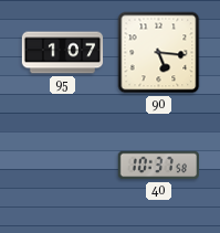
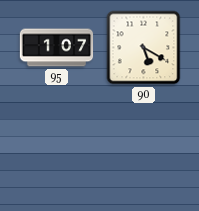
90: 5:16 -> 5:20 (144, 48)
40: 10:37 -> none (158, 166)
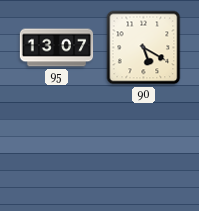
95: 1:07 -> 13:07 (57, 48)
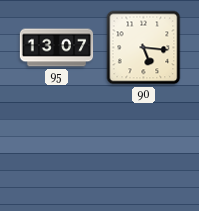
90: 5:20 -> 5:16 (144, 48)
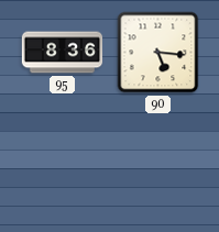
95: 13:07 -> 8:36 (63, 53)
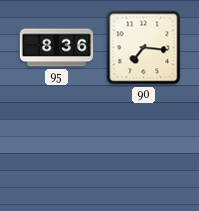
90: 5:16 -> 7:16 (144, 48)
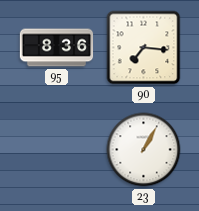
23: none -> 1:05 (144, 150)
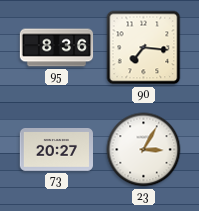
73: none -> 20:27 (56, 150)
23: 1:05 -> 3:05 (144, 150)
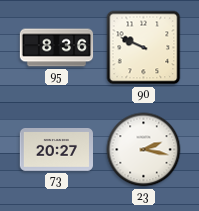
90: 7:16 -> 9:49 (144, 48)
23: 3:05 -> 2:17 (144, 150)
